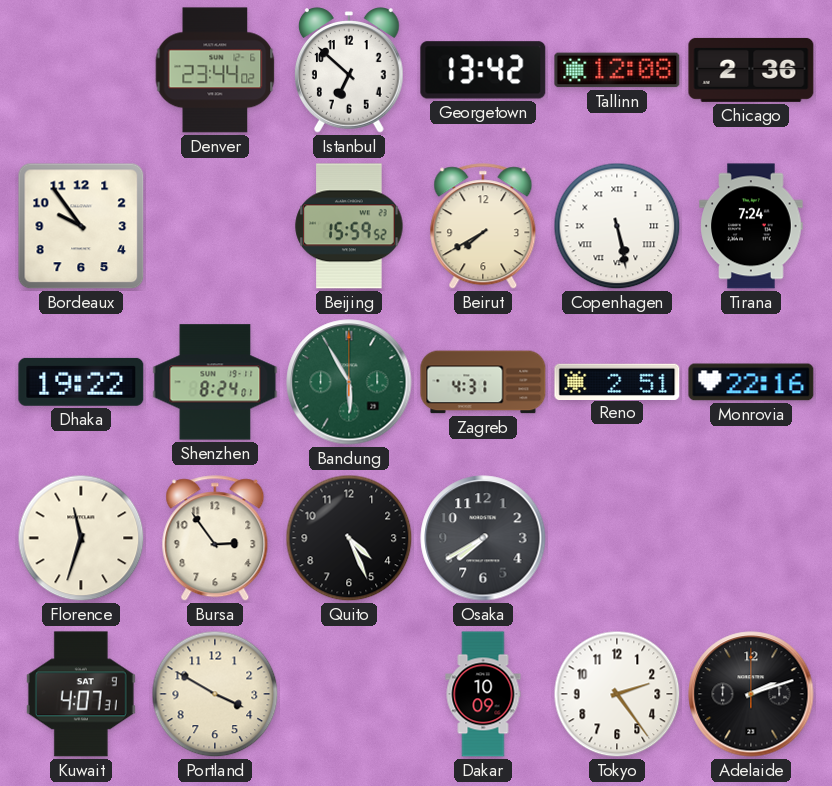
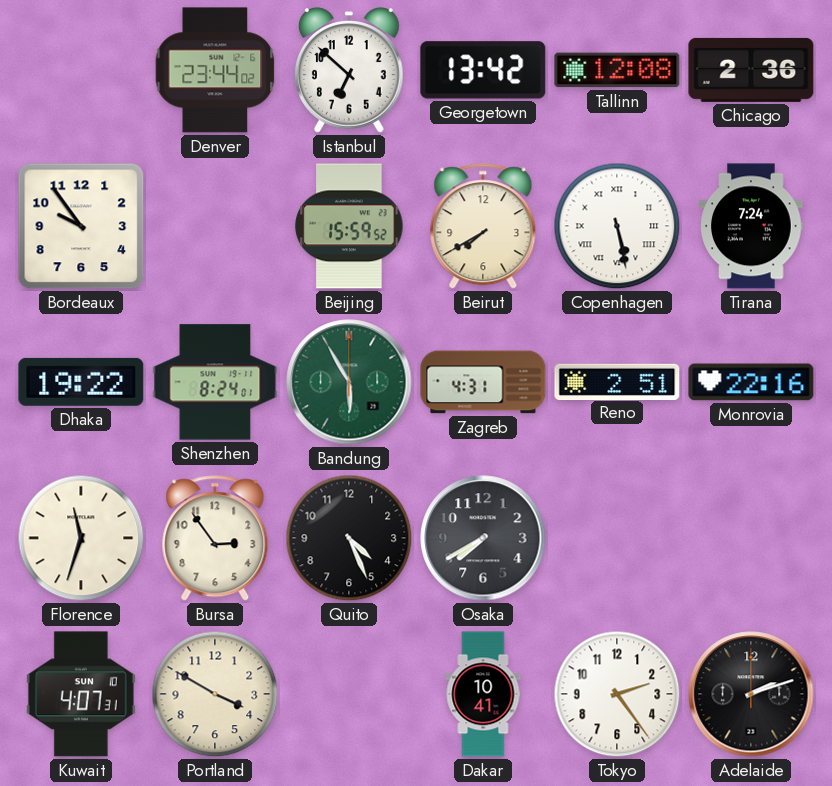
Kuwait date: SAT 9 -> SUN 10 (81, 694)
Dakar: 10:09 -> 10:41 (483, 694)
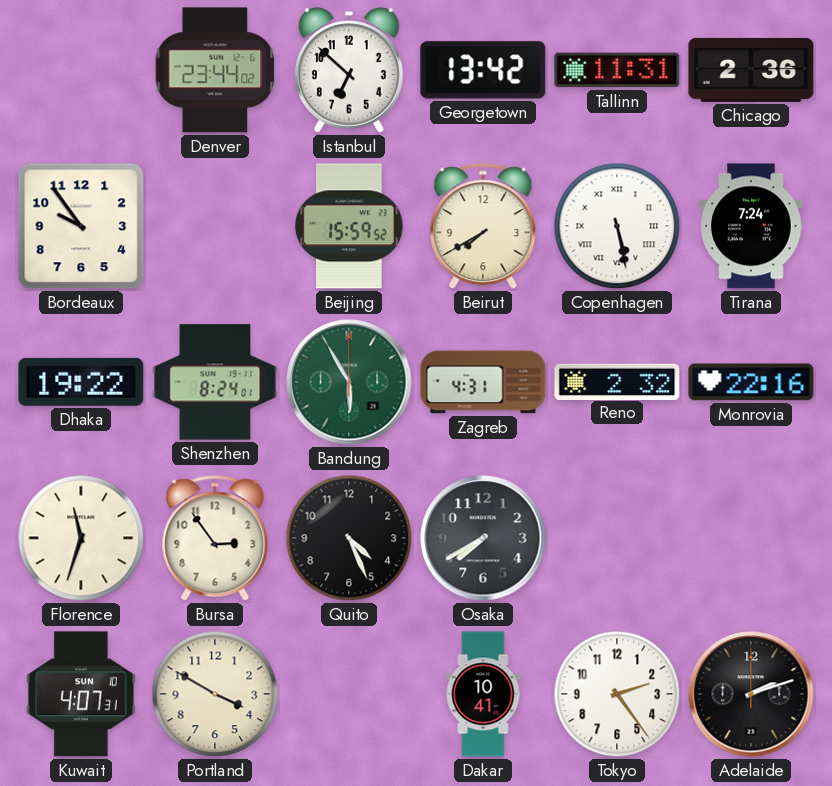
Tallinn: 12:08 -> 11:31 (617, 70)
Reno: 2:51 -> 2:32 (617, 381)
